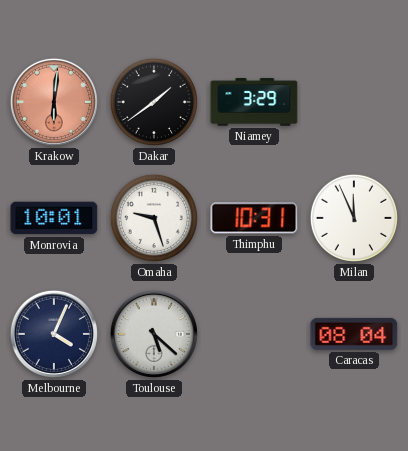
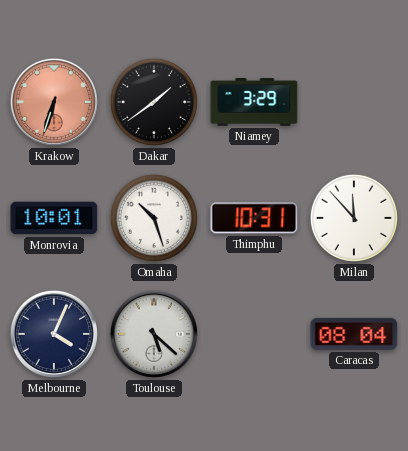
Krakow: 6:01 -> 6:33 (54, 102)
Omaha: 9:27 -> 10:27 (154, 218)
Milan: 11:56 -> 11:53 (354, 218)
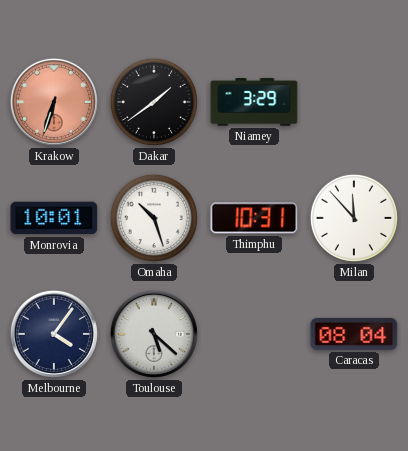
Melbourne: 4:04 -> 4:06 (54, 334)
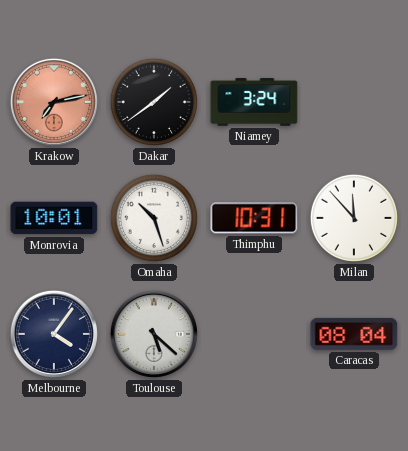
Krakow: 6:33 -> 7:13 (54, 102)
Niamey: 3:29 -> 3:24 (254, 102)
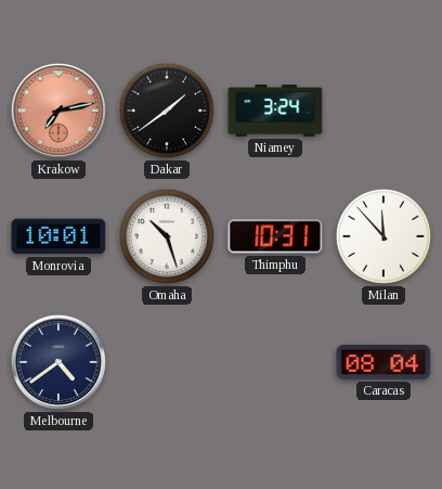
Melbourne: 4:06 -> 4:39 (58, 362)
Toulouse: 5:22 -> none (154, 334)
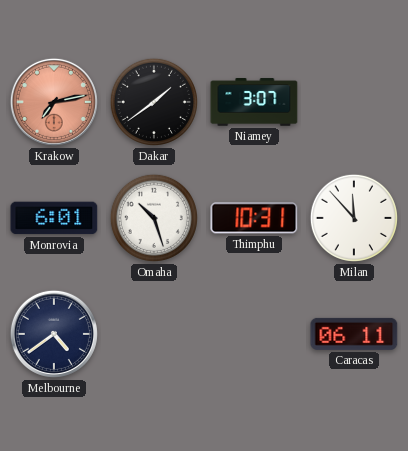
Niamey: 3:24 -> 3:07 (254, 102)
Monrovia: 10:01 -> 6:01 (54, 218)
Caracas: 08:04 -> 06:11 (354, 334)
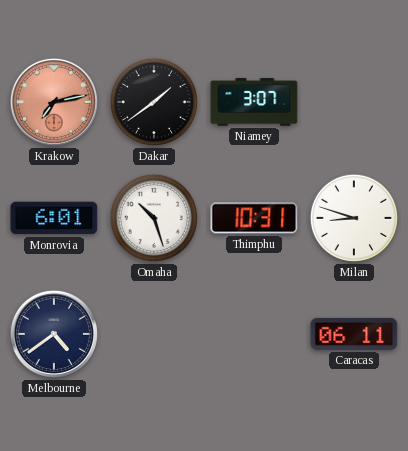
Milan: 11:53 -> 8:48 (354, 218)
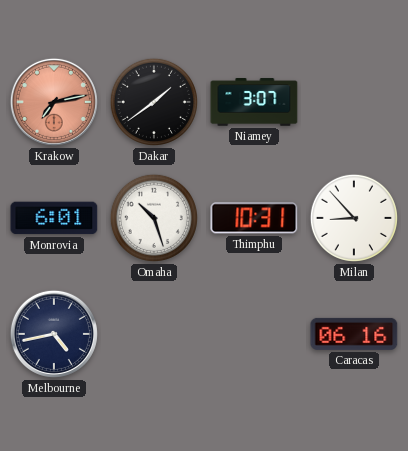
Milan: 8:48 -> 8:53 (354, 218)
Melbourne: 4:39 -> 4:43 (54, 334)
Caracas: 06:11 -> 06:16 (354, 334)
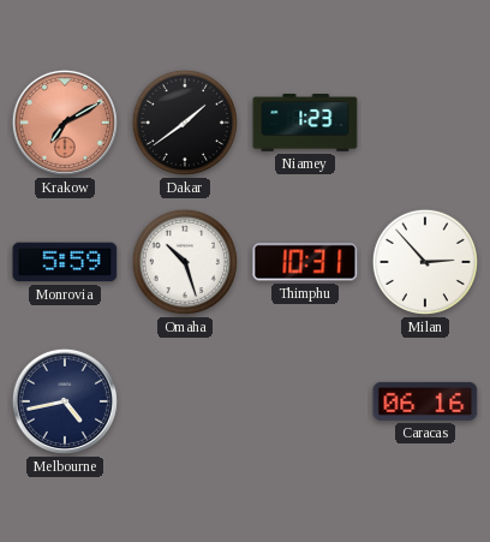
Krakow: 7:13 -> 7:10 (65, 123)
Niamey: 3:07 -> 1:23 (305, 123)
Monrovia: 6:01 -> 5:59 (65, 262)
Milan: 8:53 -> 2:53 (425, 262)
